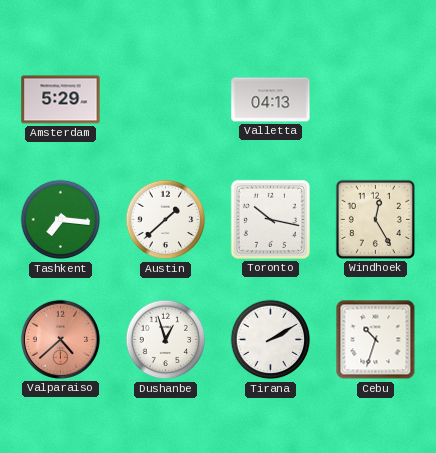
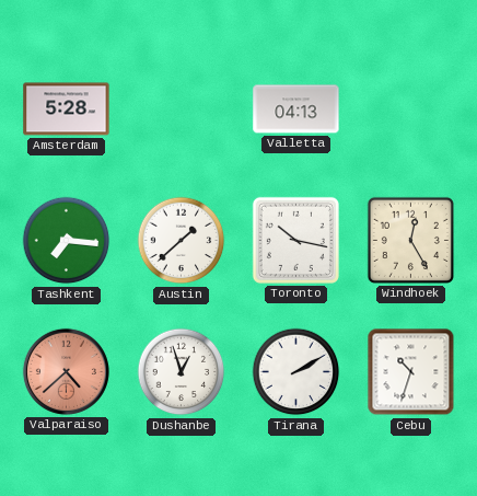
Amsterdam: 5:29 -> 5:28 (67, 109)
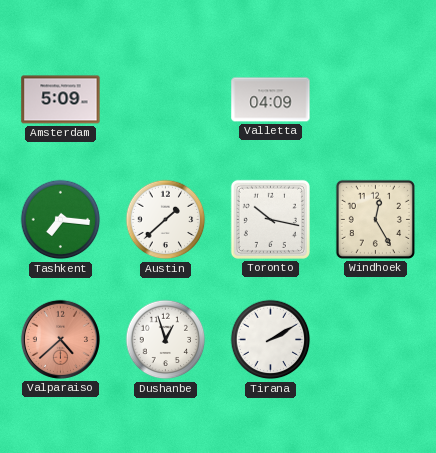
Amsterdam: 5:28 -> 5:09 (61, 100)
Valletta: 04:13 -> 04:09 (271, 100)
Cebu: 10:33 -> none (411, 372)
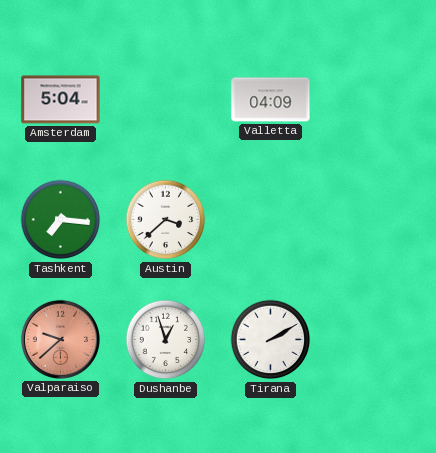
Amsterdam: 5:09 -> 5:04 (61, 100)
Austin: 1:38 -> 3:38 (166, 220)
Toronto: 10:17 -> none (270, 219)
Windhoek: 12:25 -> none (375, 219)
Valparaiso: 4:38 -> 9:38 (60, 339)
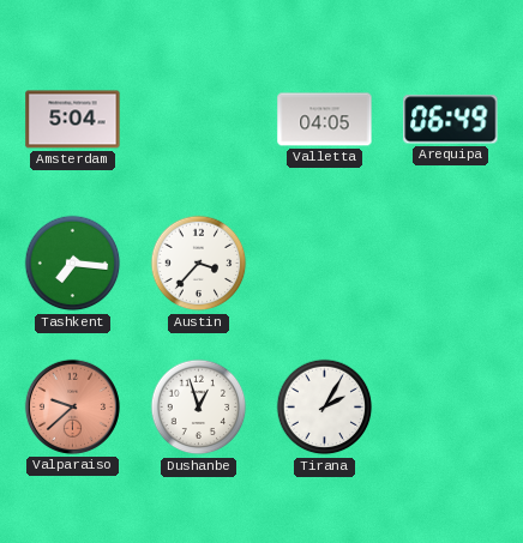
Valletta: 04:09 -> 04:05 (325, 120)
Arequipa: none -> 06:49 (451, 120)
Austin: 3:38 -> 3:37 (199, 264)
Tirana: 2:10 -> 2:05 (325, 408)
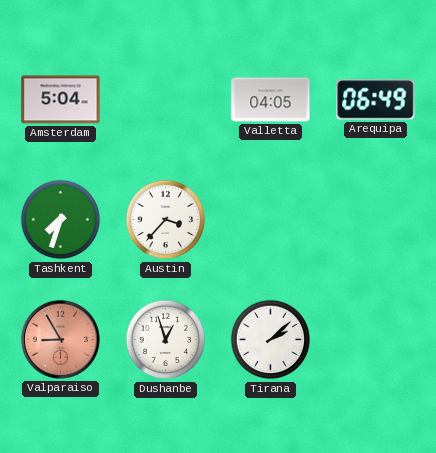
Tashkent: 7:16 -> 7:33 (61, 220)
Valparaiso: 9:38 -> 8:55 (60, 339)
Tirana: 2:05 -> 2:08 (271, 340)
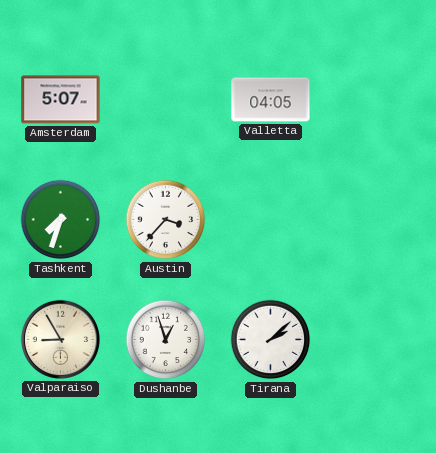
Amsterdam: 5:04 -> 5:07 (61, 100)
Arequipa: 06:49 -> none (376, 100)
Valparaiso dial: salmon -> cream (60, 339)
